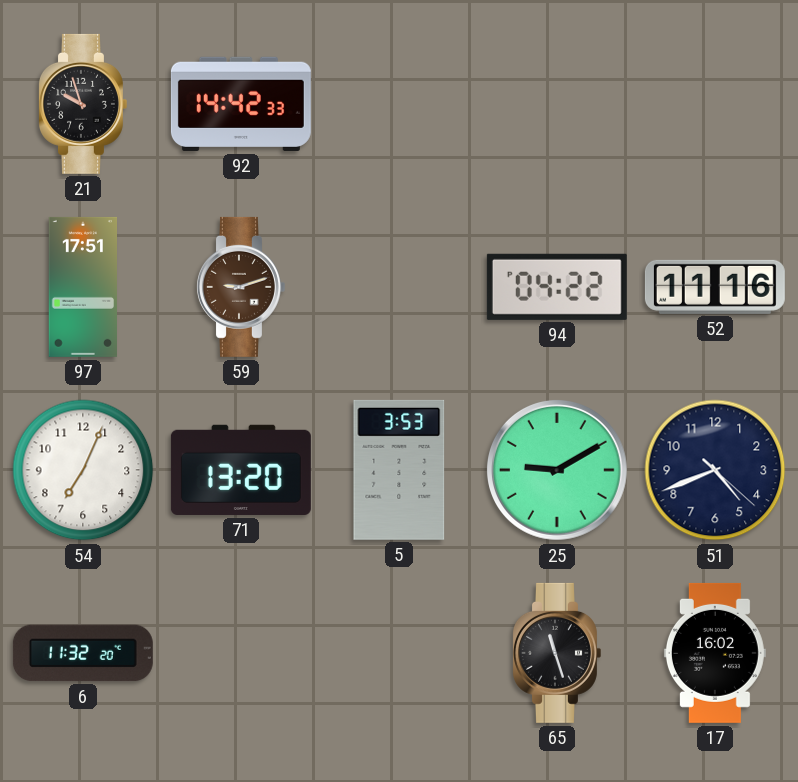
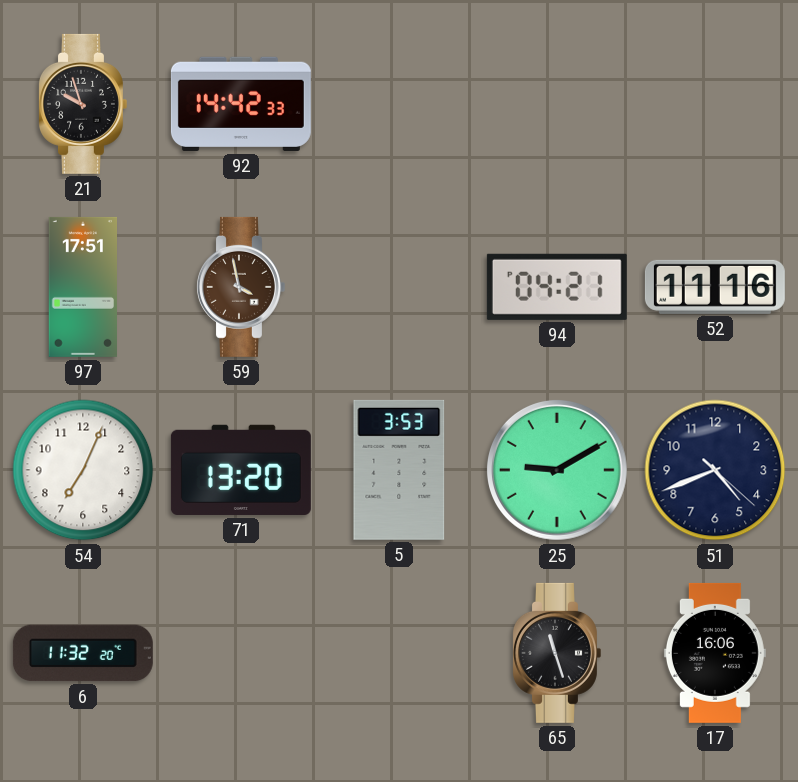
59: 9:12 -> 3:58 (240, 287)
94: 04:22 -> 04:21 (557, 287)
17: 16:02 -> 16:06 (715, 653)
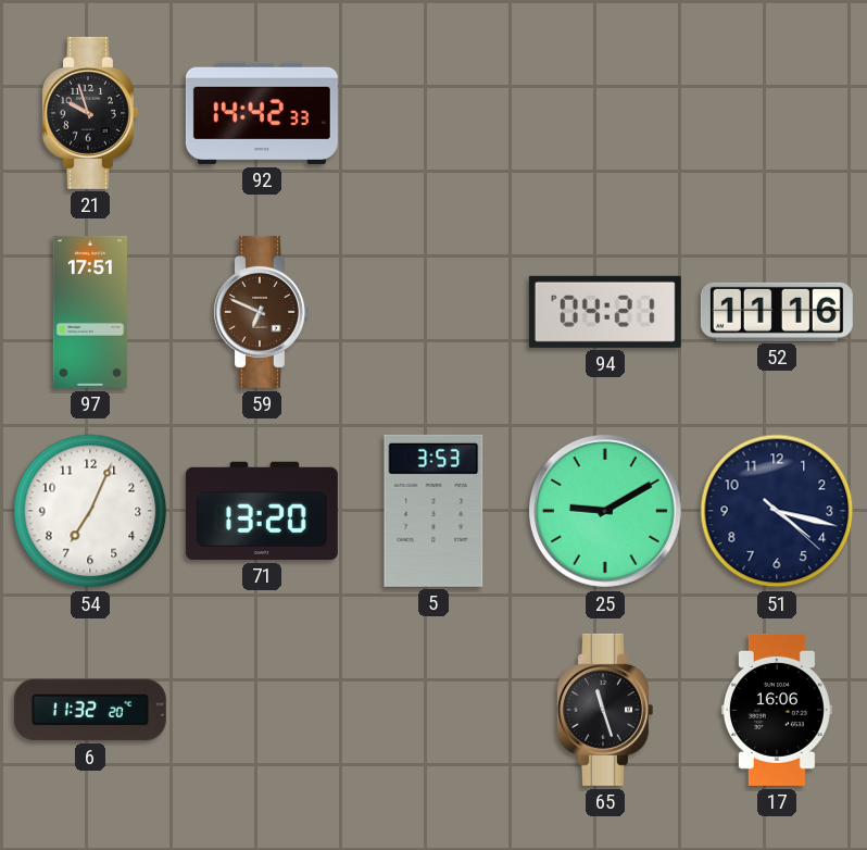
59: 3:58 -> 6:49 (261, 312)
51: 4:41 -> 4:17 (777, 511)
